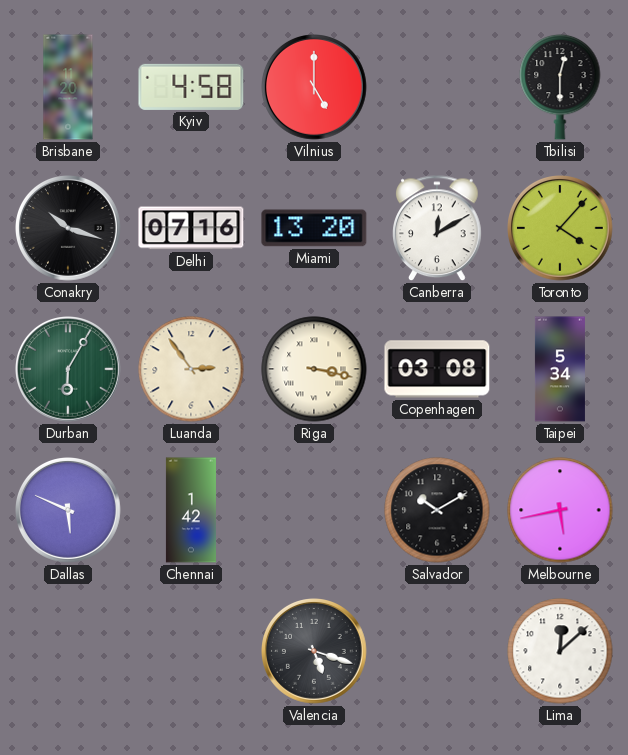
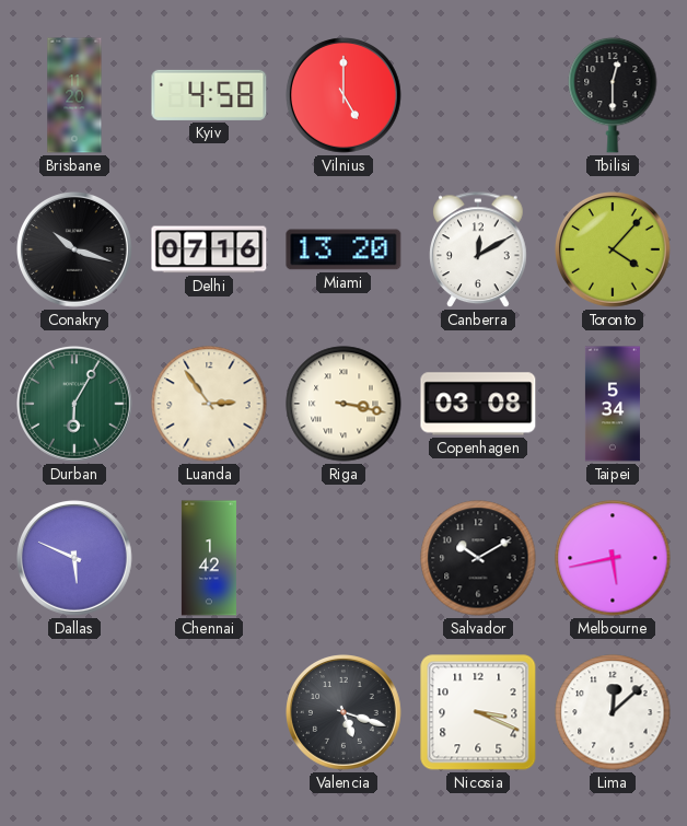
Nicosia: none -> 3:19 (478, 712)
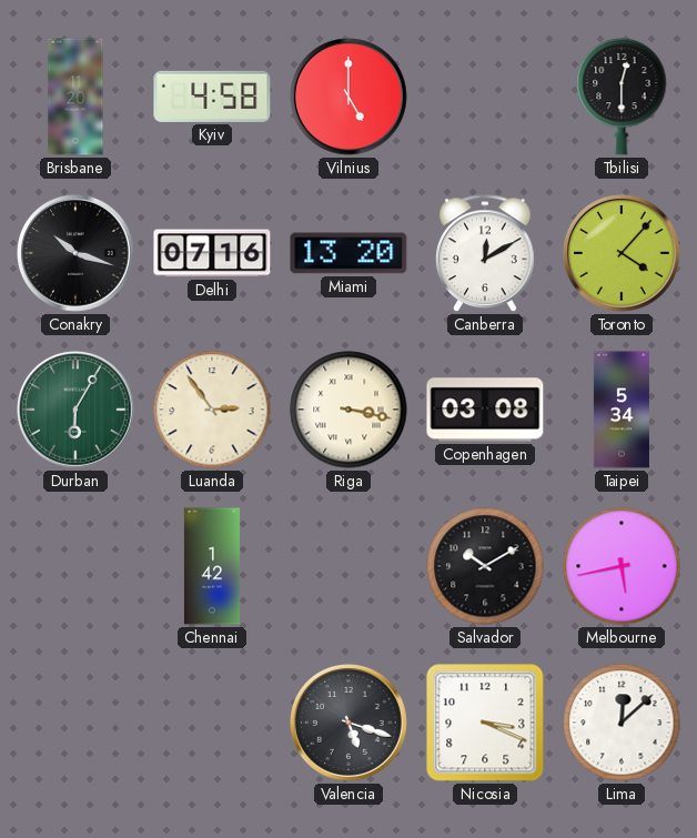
Dallas: 5:49 -> none (75, 559)
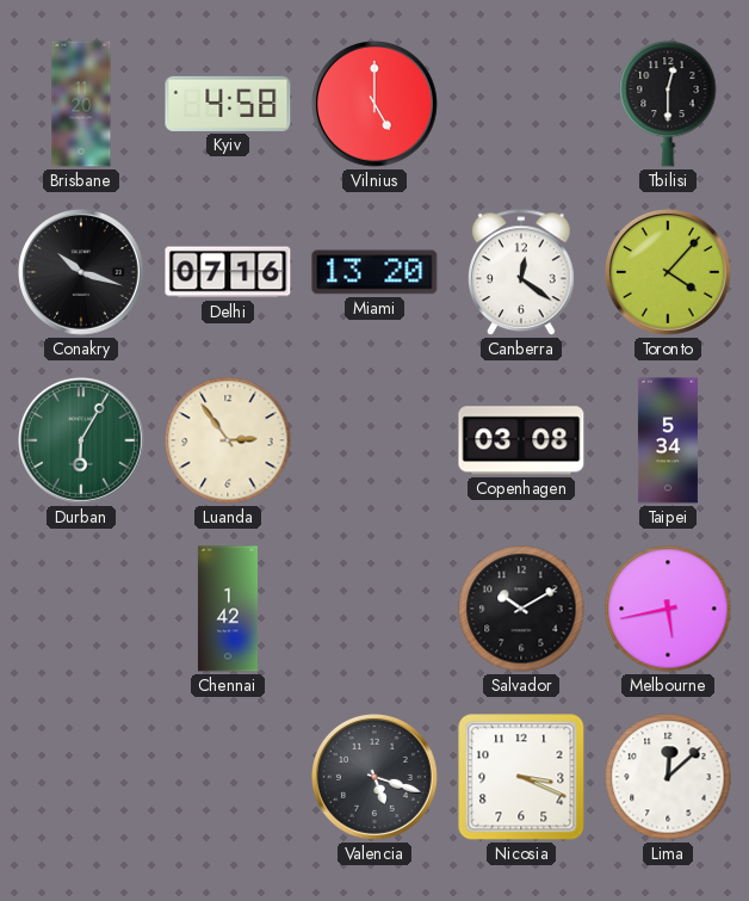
Canberra: 12:10 -> 12:21 (522, 273)
Riga: 3:17 -> none (348, 410)
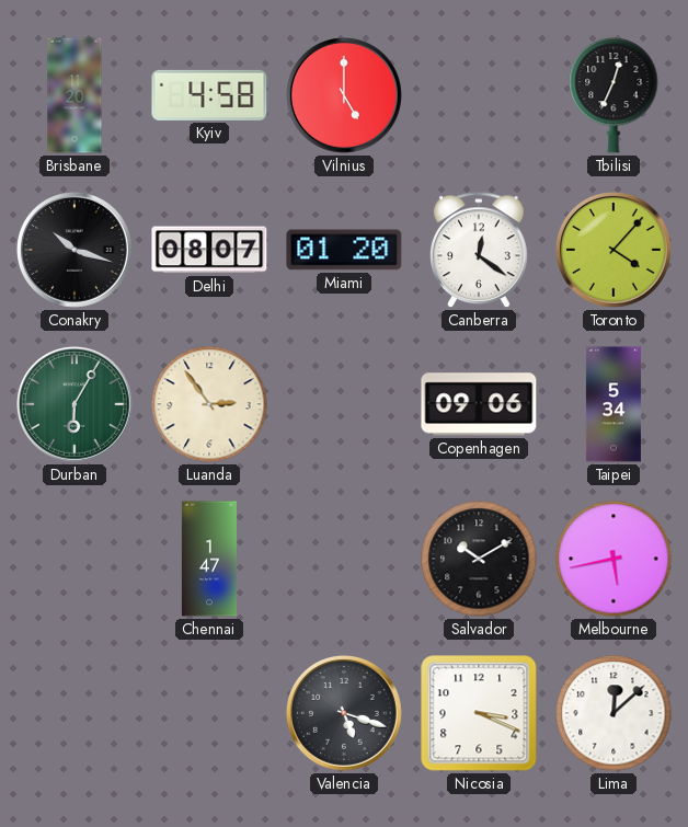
Tbilisi: 12:30 -> 12:34 (614, 95)
Delhi: 07:16 -> 08:07 (209, 250)
Miami: 13:20 -> 01:20 (344, 250)
Copenhagen: 03:08 -> 09:06 (479, 404)
Chennai: 1:42 -> 1:47 (209, 559)
